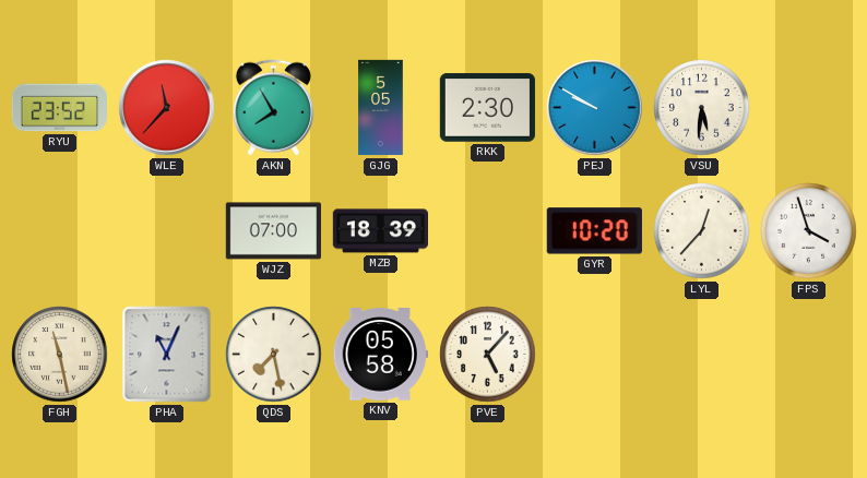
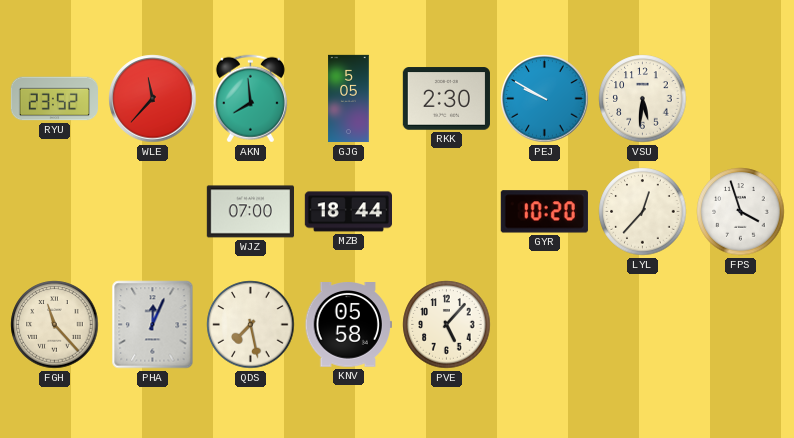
AKN: 7:55 -> 7:59 (250, 99)
MZB: 18:39 -> 18:44 (348, 212)
FGH: 11:28 -> 11:23 (55, 325)
PHA: 11:04 -> 12:04 (153, 325)
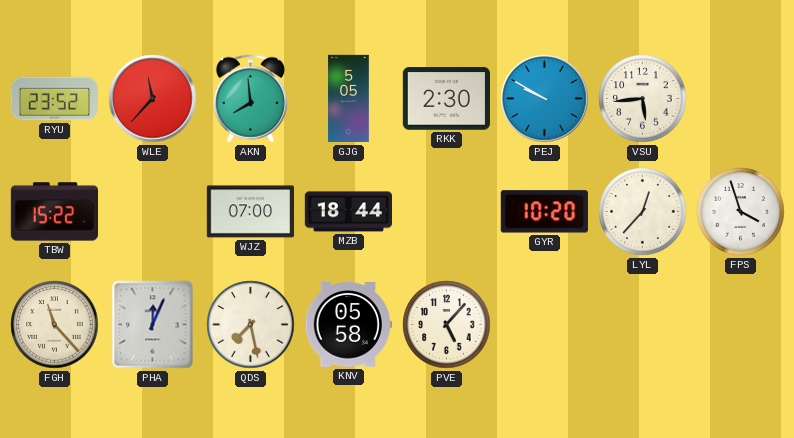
VSU: 5:31 -> 5:44 (643, 99)
TBW: none -> 15:22 (54, 212)
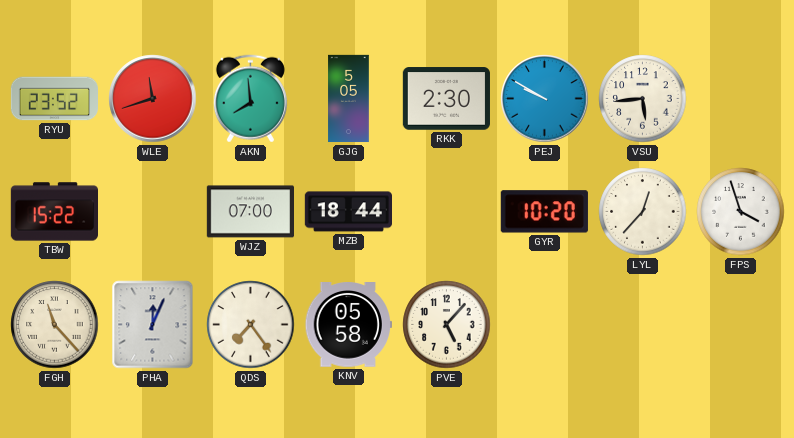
WLE: 11:37 -> 11:42 (153, 99)
QDS: 7:28 -> 7:24 (251, 325)
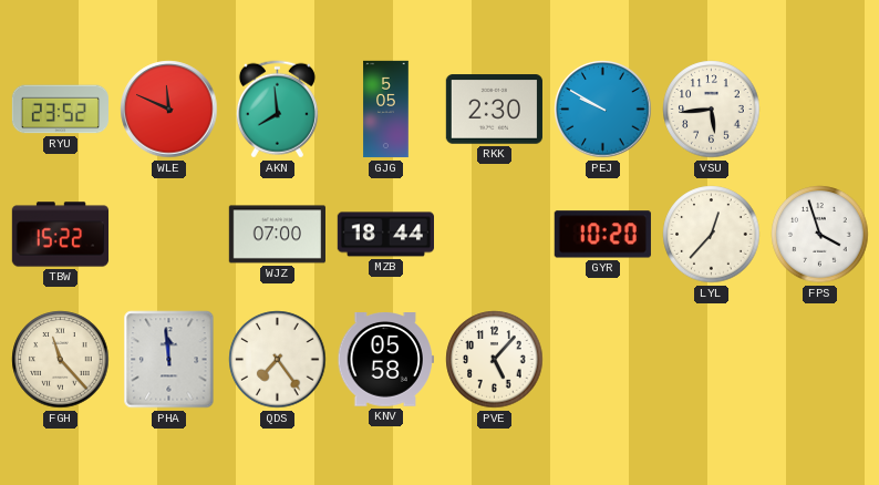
WLE: 11:42 -> 11:49 (169, 110)
PHA: 12:04 -> 11:59 (169, 360)
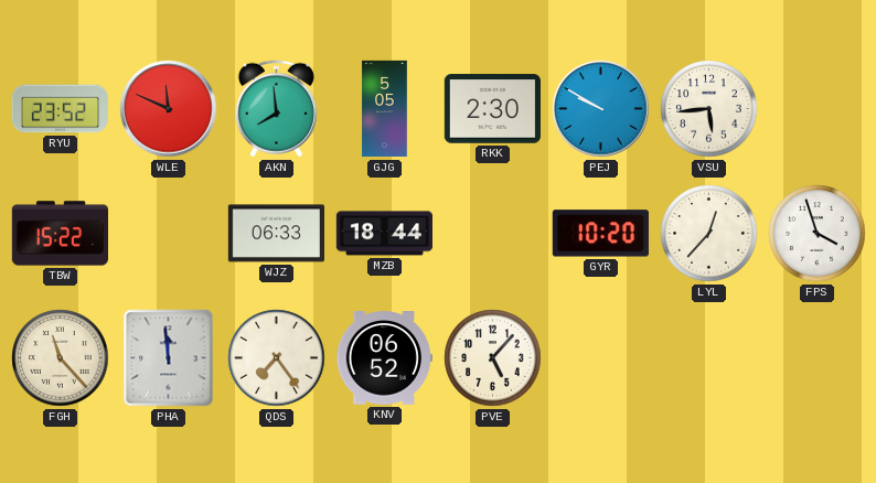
WJZ: 07:00 -> 06:33 (276, 234)
KNV: 05:58 -> 06:52 (384, 358)
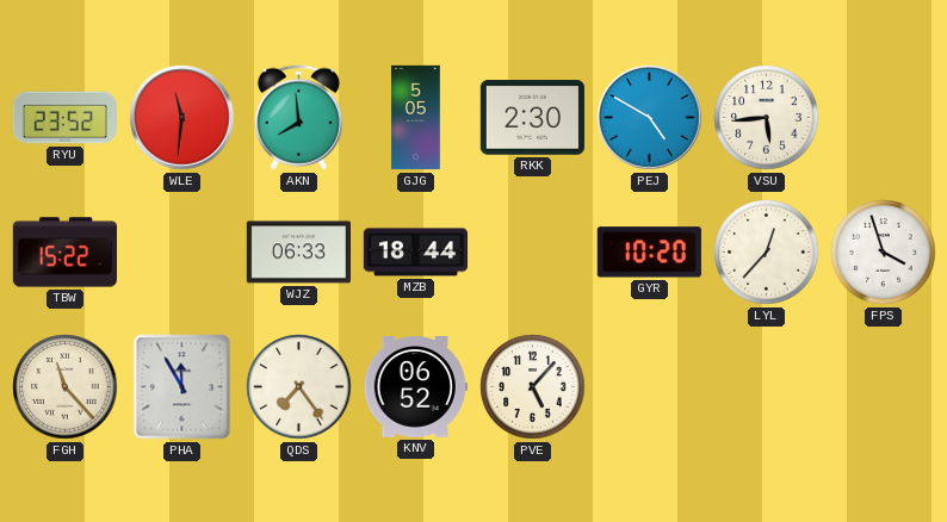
WLE: 11:49 -> 11:31 (182, 118)
PEJ: 9:50 -> 4:50 (650, 118)
PHA: 11:59 -> 11:55 (182, 387)
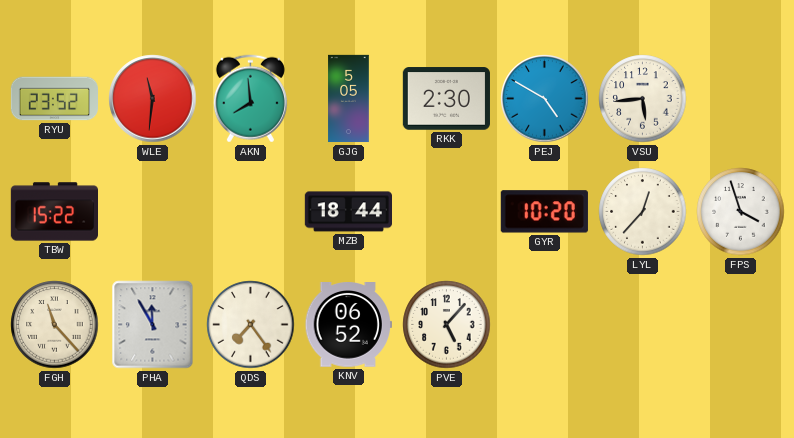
WJZ: 06:33 -> none (298, 253)
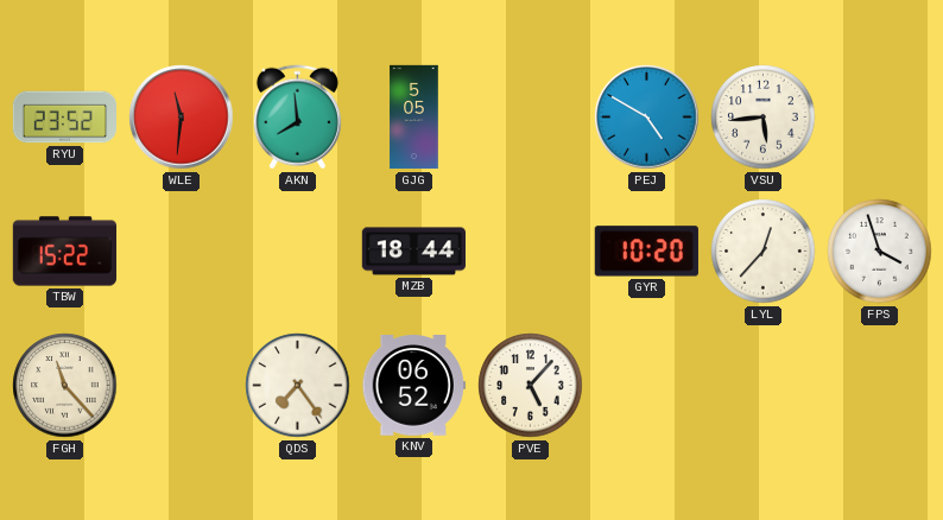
RKK: 2:30 -> none (446, 99)
PHA: 11:55 -> none (153, 325)
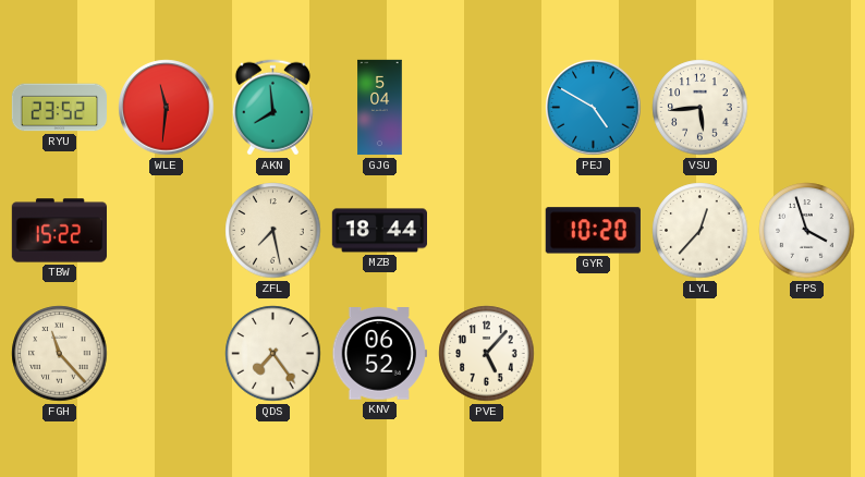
GJG: 5:05 -> 5:04 (380, 108)
ZFL: none -> 7:28 (273, 231)
